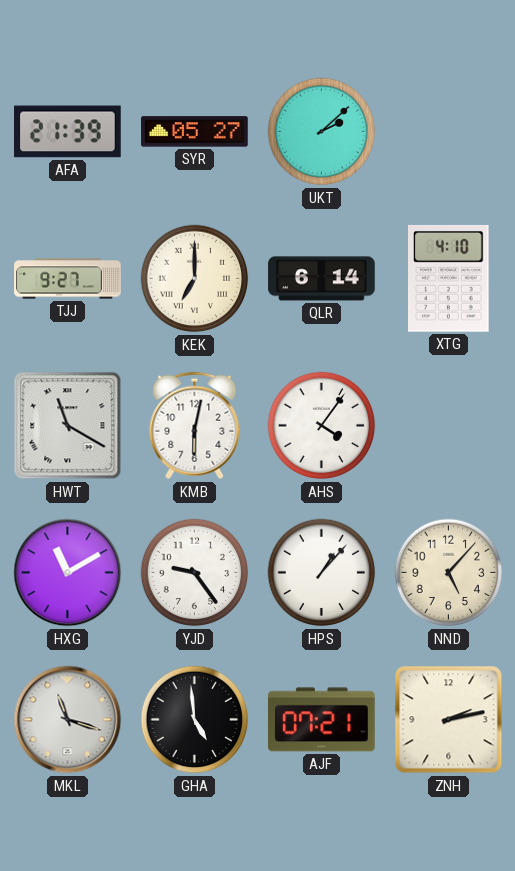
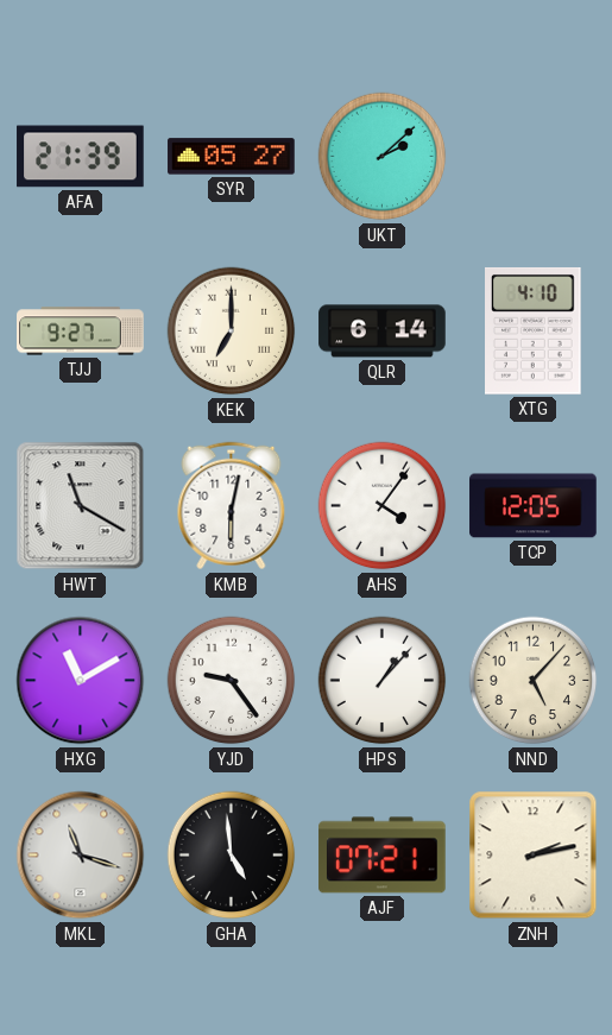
TCP: none -> 12:05 (534, 506)
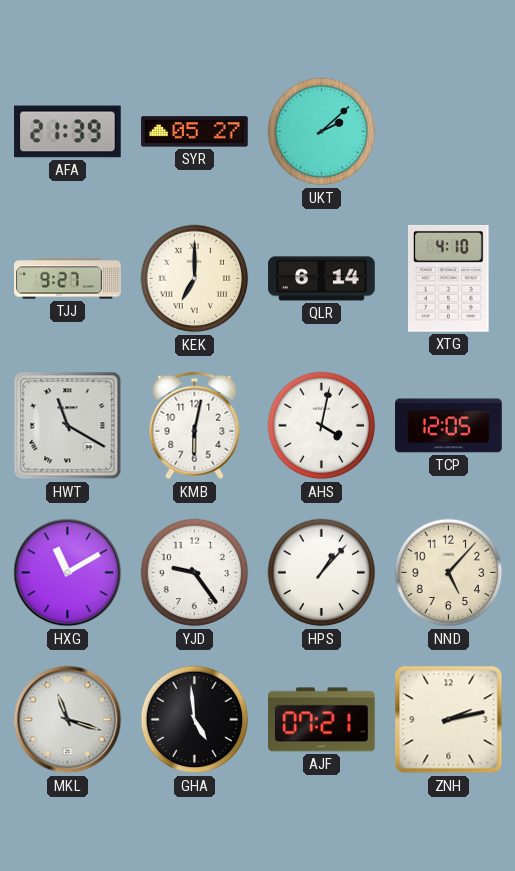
AHS: 4:06 -> 4:02 (322, 426)
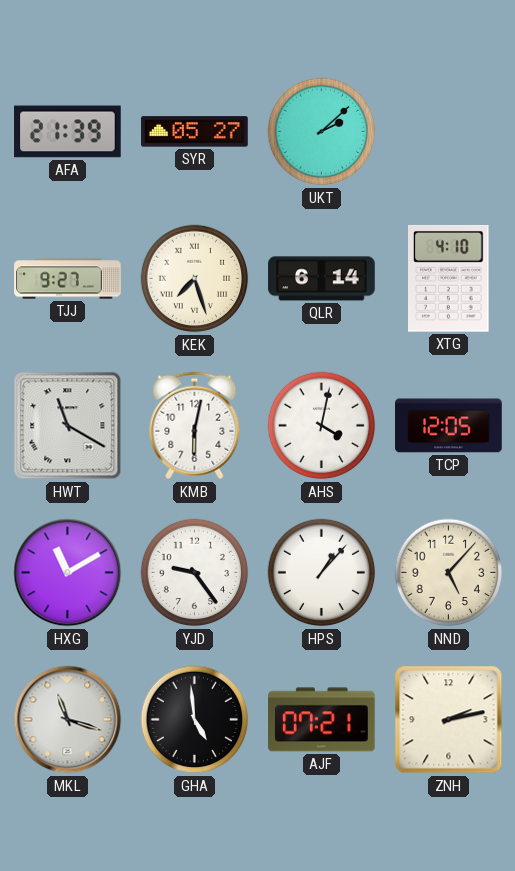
KEK: 7:00 -> 7:27 (195, 279)
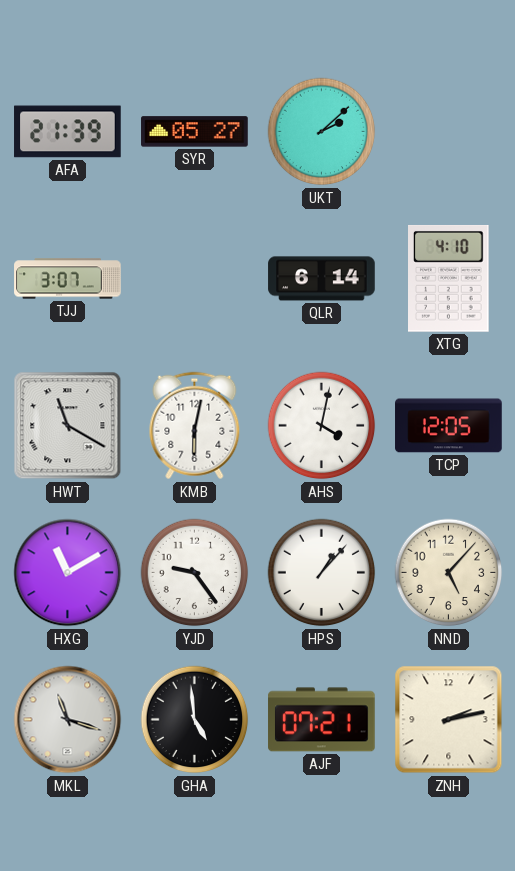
TJJ: 9:27 -> 3:07 (68, 279)
KEK: 7:27 -> none (195, 279)
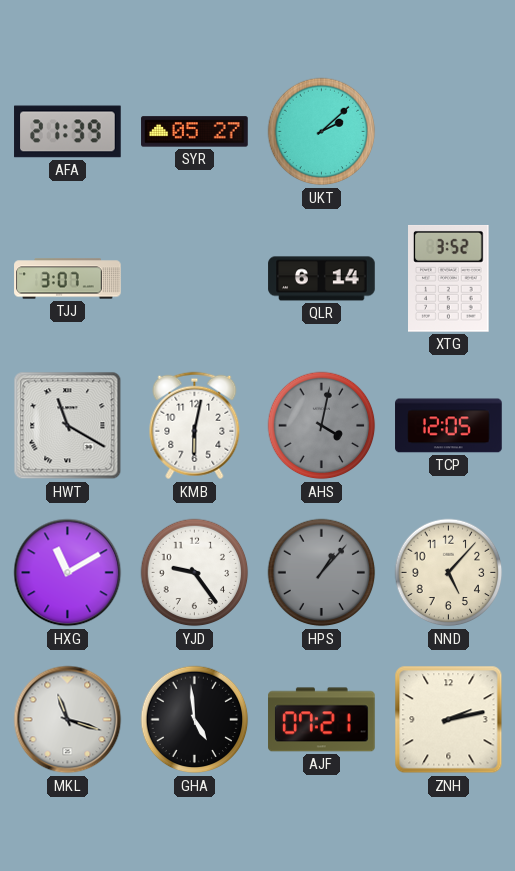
XTG: 4:10 -> 3:52 (449, 278)
AHS dial: white -> grey (322, 426)
HPS dial: white -> grey (322, 573)
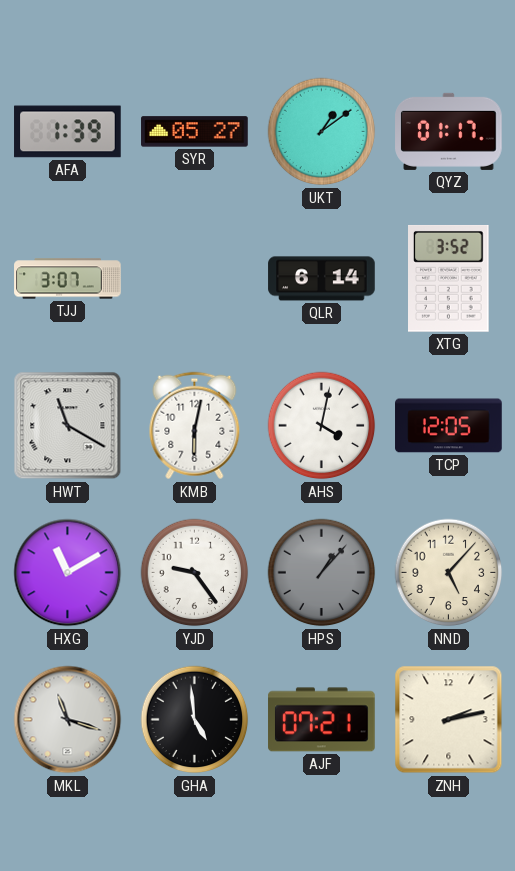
AFA: 21:39 -> 1:39 (68, 132)
UKT: 2:08 -> 1:09 (322, 132)
QYZ: none -> 01:17 (449, 131)
AHS dial: grey -> white (322, 426)
